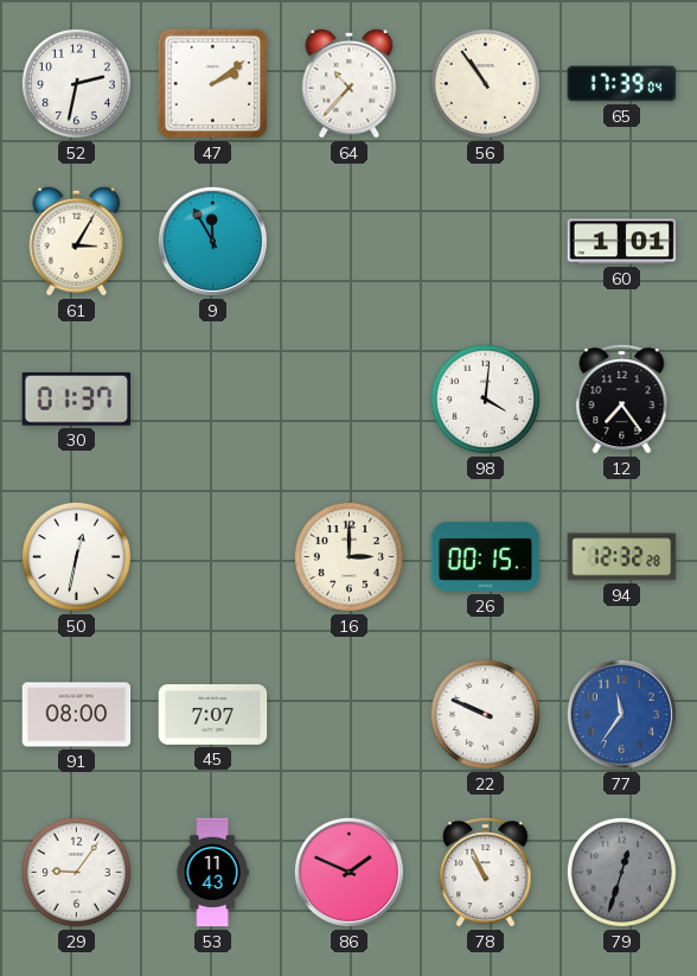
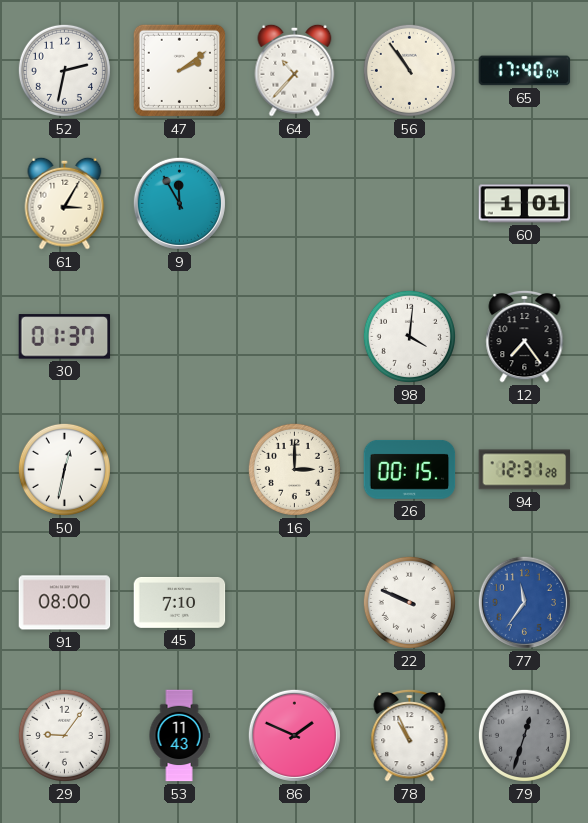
65: 17:39 -> 17:40 (525, 71)
94: 12:32 -> 12:31 (525, 470)
45: 7:07 -> 7:10 (180, 602)
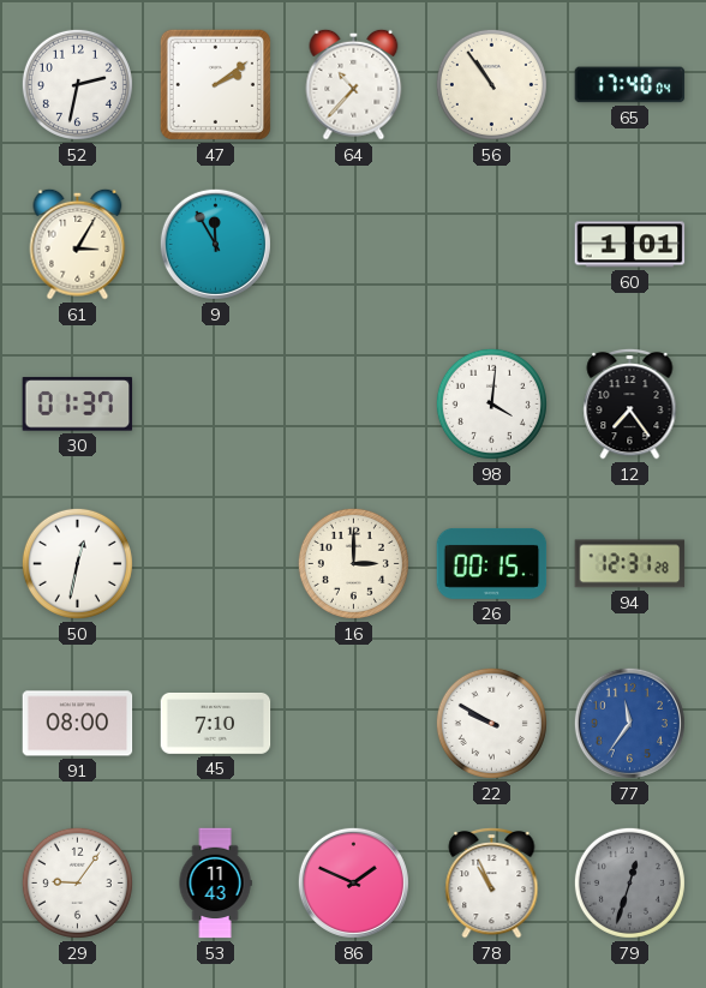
22: 9:49 -> 9:50 (491, 723)
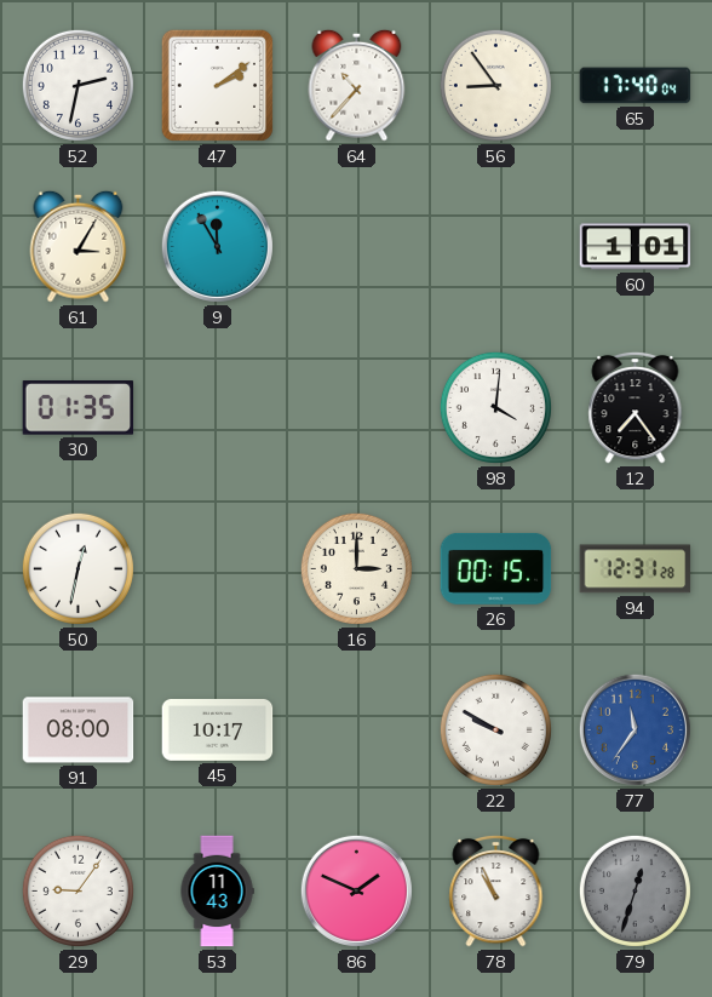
56: 10:54 -> 8:54 (495, 85)
30: 01:37 -> 01:35 (79, 408)
45: 7:10 -> 10:17 (218, 729)
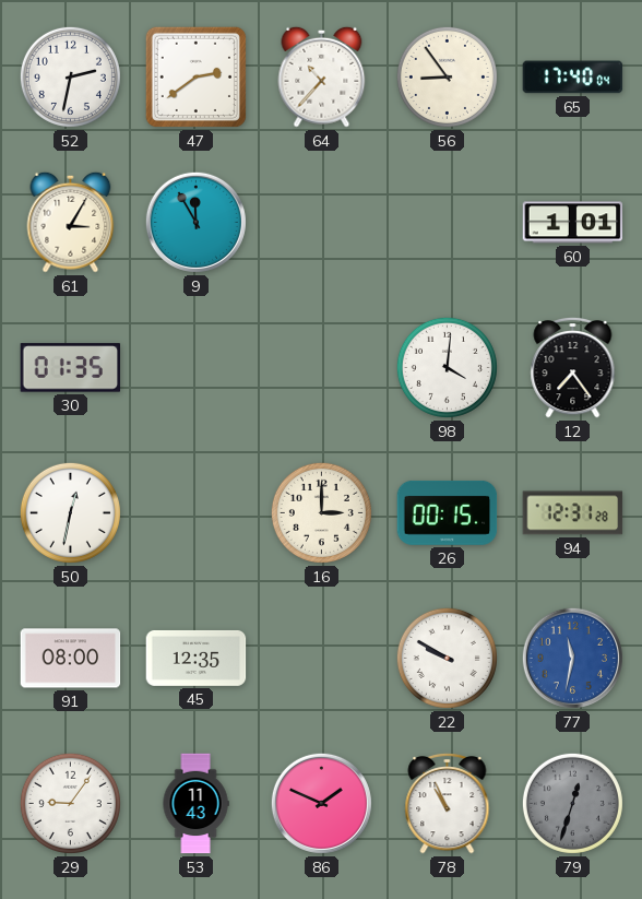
47: 2:09 -> 2:39 (195, 76)
45: 10:17 -> 12:35 (197, 658)
77: 11:36 -> 11:32 (572, 658)
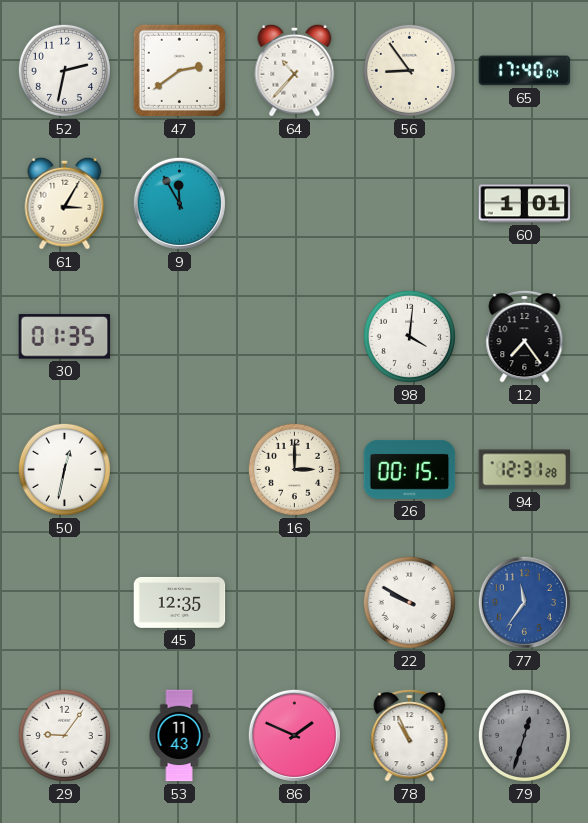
91: 08:00 -> none (71, 659)
77: 11:32 -> 11:36 (524, 602)
